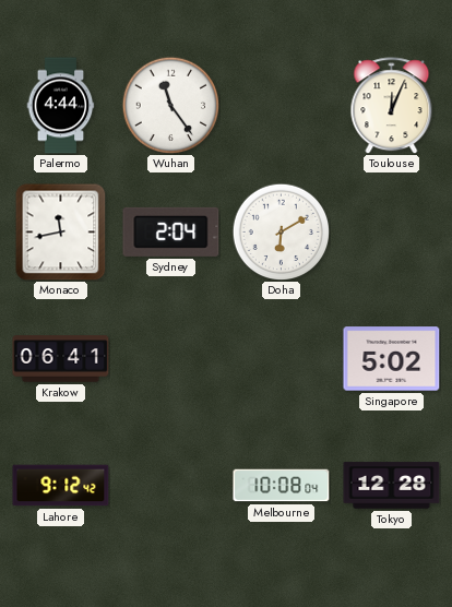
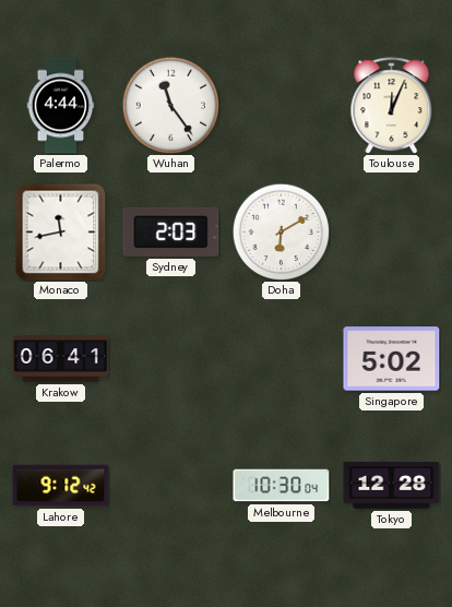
Sydney: 2:04 -> 2:03 (171, 231)
Melbourne: 10:08 -> 10:30 (282, 486)
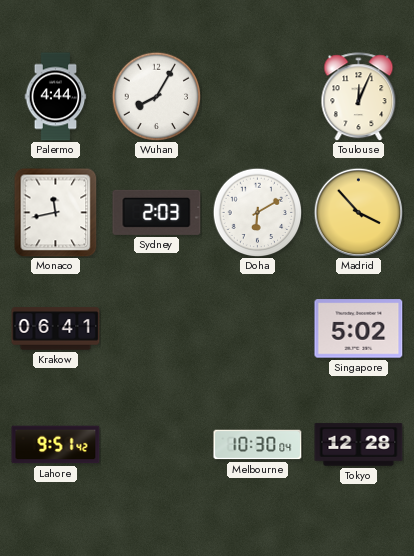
Wuhan: 11:24 -> 8:05 (156, 96)
Madrid: none -> 3:53 (358, 212)
Lahore: 9:12 -> 9:51 (56, 445)
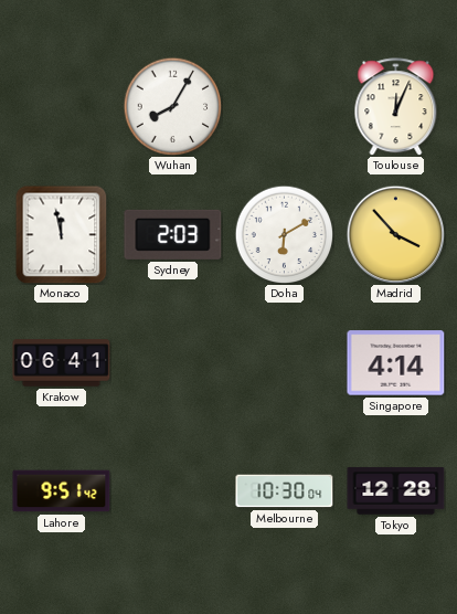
Palermo: 4:44 -> none (56, 97)
Monaco: 11:43 -> 11:58 (62, 234)
Singapore: 5:02 -> 4:14 (396, 363)
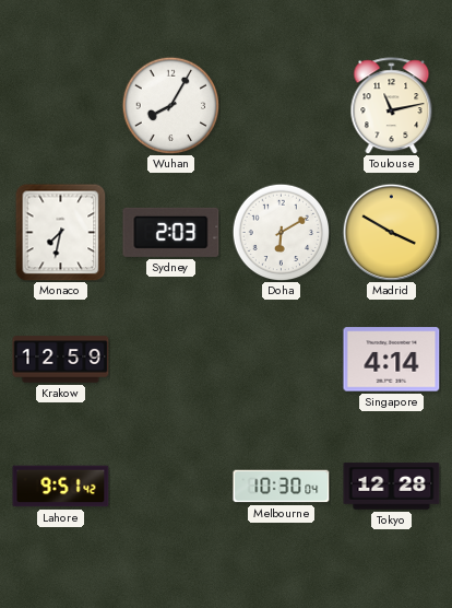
Toulouse: 12:04 -> 11:13 (392, 106)
Monaco: 11:58 -> 7:32 (61, 232)
Madrid: 3:53 -> 3:50 (391, 232)
Krakow: 06:41 -> 12:59 (61, 360)
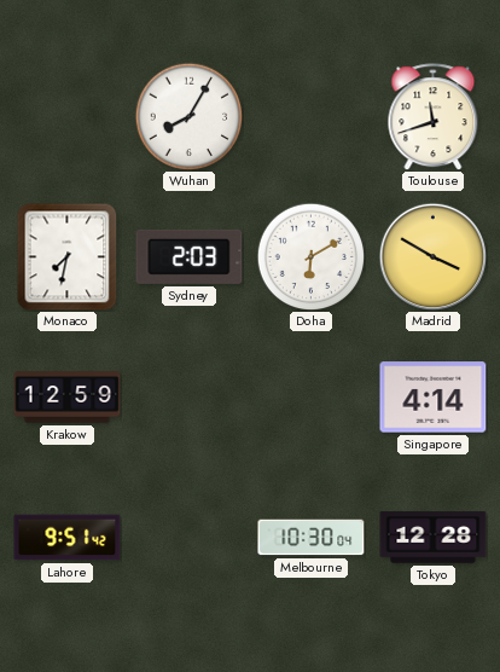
Toulouse: 11:13 -> 11:42 (434, 117)
